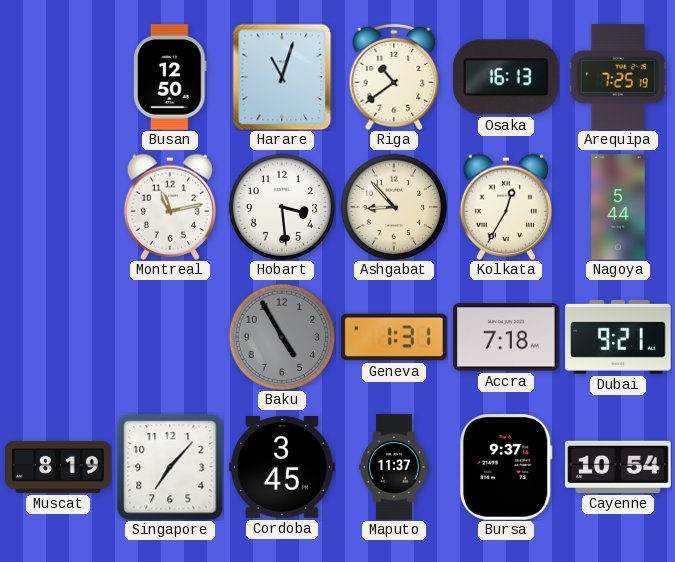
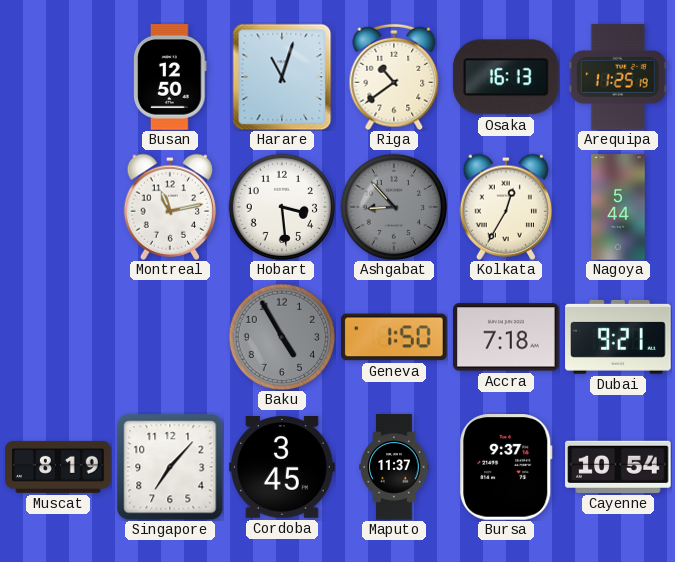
Arequipa: 7:25 -> 11:25 (618, 77)
Ashgabat dial: cream -> grey (393, 206)
Geneva: 1:31 -> 1:50 (395, 337)
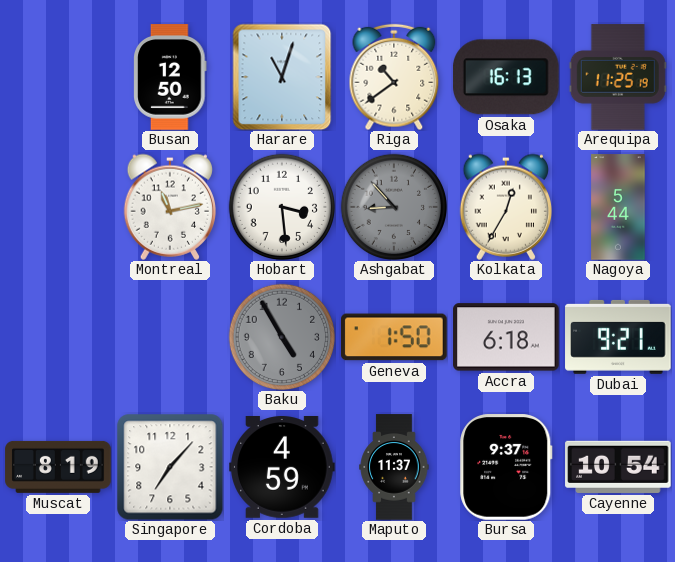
Accra: 7:18 -> 6:18 (506, 337)
Cordoba: 3:45 -> 4:59 (282, 468)
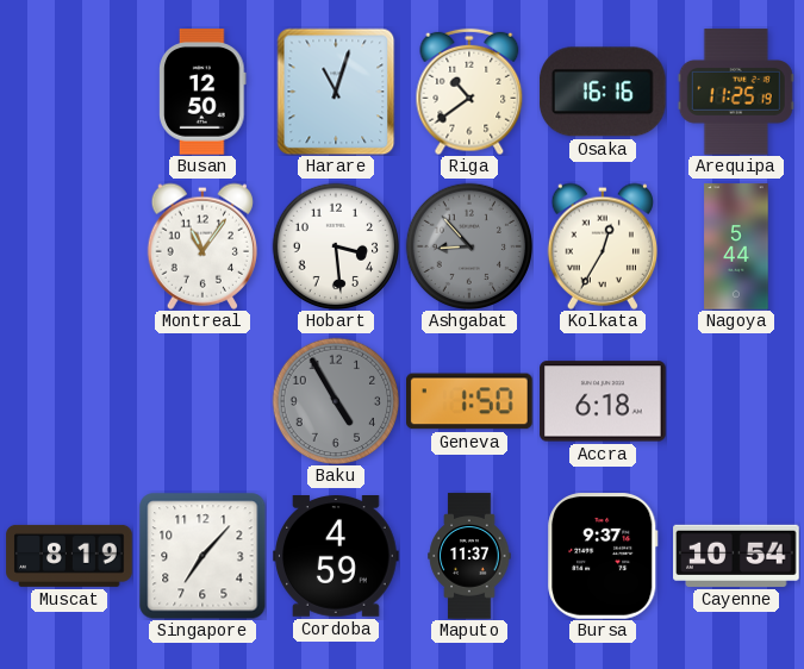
Osaka: 16:13 -> 16:16 (603, 92)
Montreal: 11:13 -> 11:06 (201, 246)
Dubai: 9:21 -> none (618, 337)
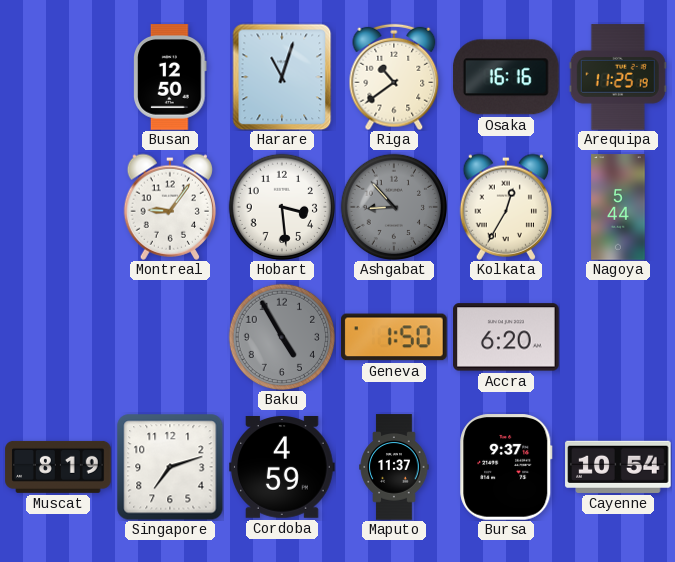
Montreal: 11:06 -> 9:06 (169, 207)
Accra: 6:18 -> 6:20 (506, 337)
Singapore: 7:07 -> 7:12 (170, 467)
